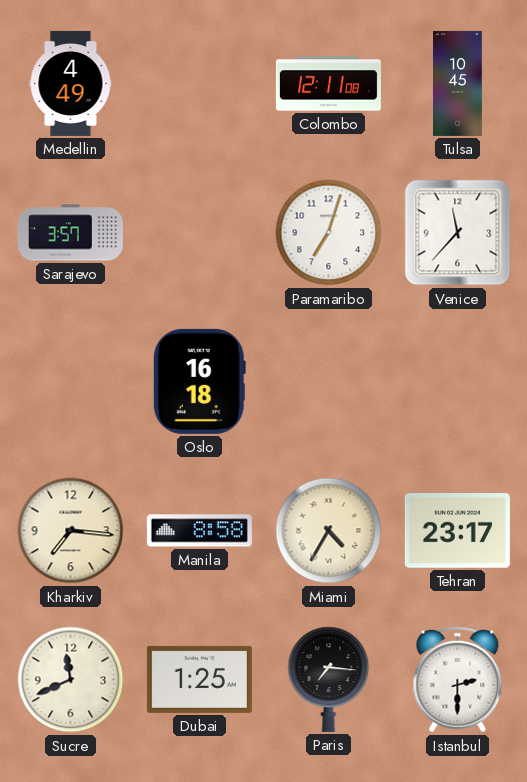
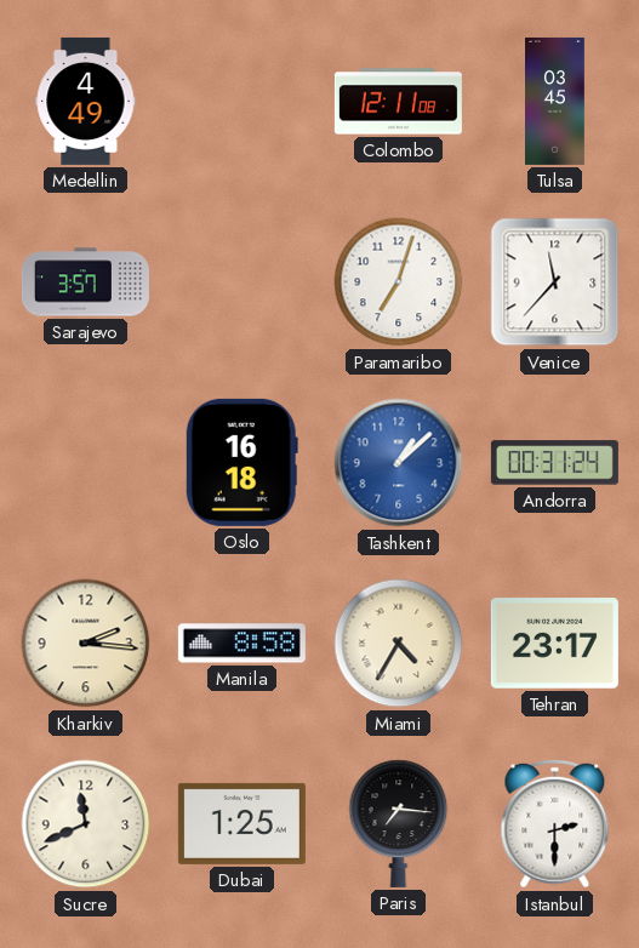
Tulsa: 10:45 -> 03:45 (555, 101)
Tashkent: none -> 1:08 (399, 463)
Andorra: none -> 00:31 (554, 463)
Kharkiv: 7:16 -> 2:16 (86, 644)
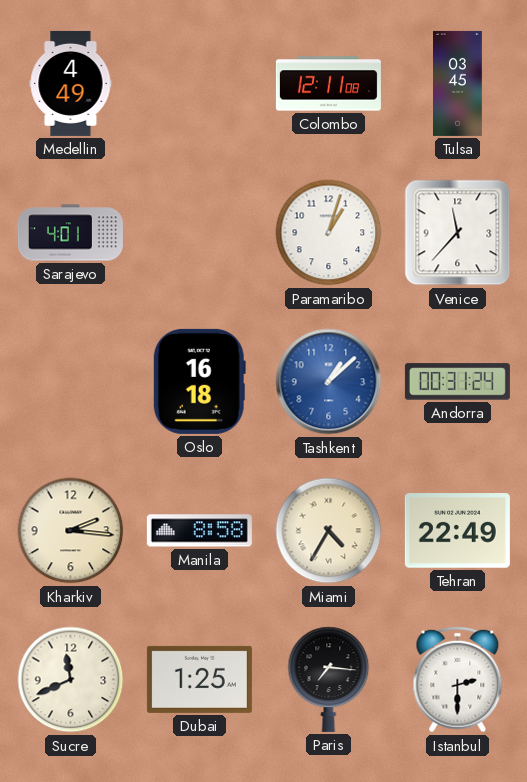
Sarajevo: 3:57 -> 4:01 (70, 233)
Paramaribo: 7:03 -> 1:03 (329, 233)
Tehran: 23:17 -> 22:49 (457, 531)
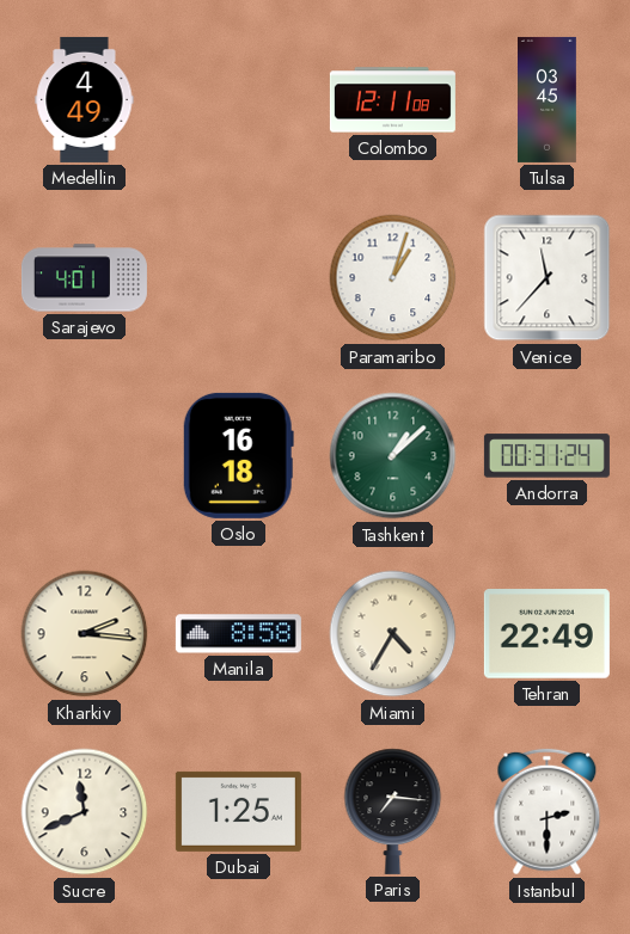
Tashkent dial: blue -> green (393, 456)
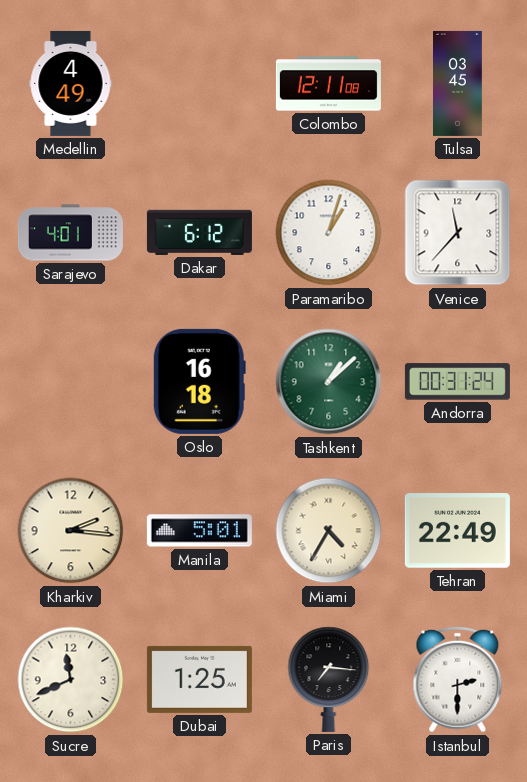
Dakar: none -> 6:12 (199, 232)
Manila: 8:58 -> 5:01 (199, 531)
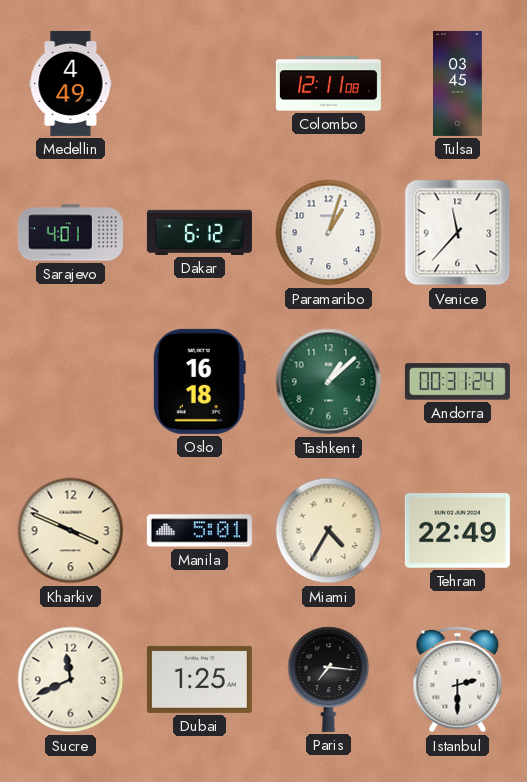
Kharkiv: 2:16 -> 3:49 (71, 531)
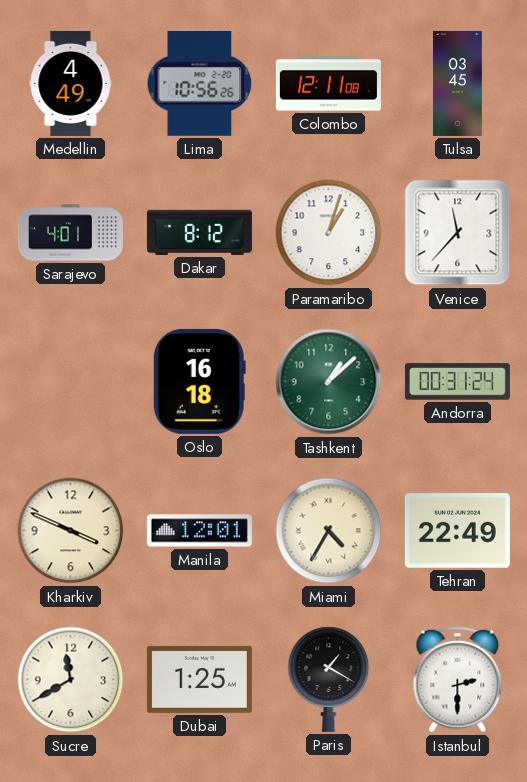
Lima: none -> 10:56 (200, 84)
Dakar: 6:12 -> 8:12 (199, 232)
Manila: 5:01 -> 12:01 (199, 531)
Sucre: 11:41 -> 11:40 (71, 680)
Paris: 7:16 -> 1:20 (329, 679)
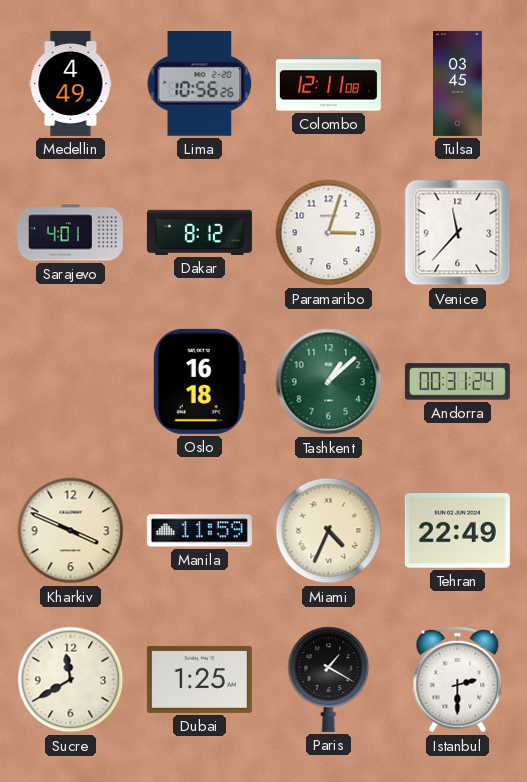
Paramaribo: 1:03 -> 3:03 (329, 233)
Manila: 12:01 -> 11:59 (199, 531)
Miami: 4:35 -> 4:34 (329, 531)
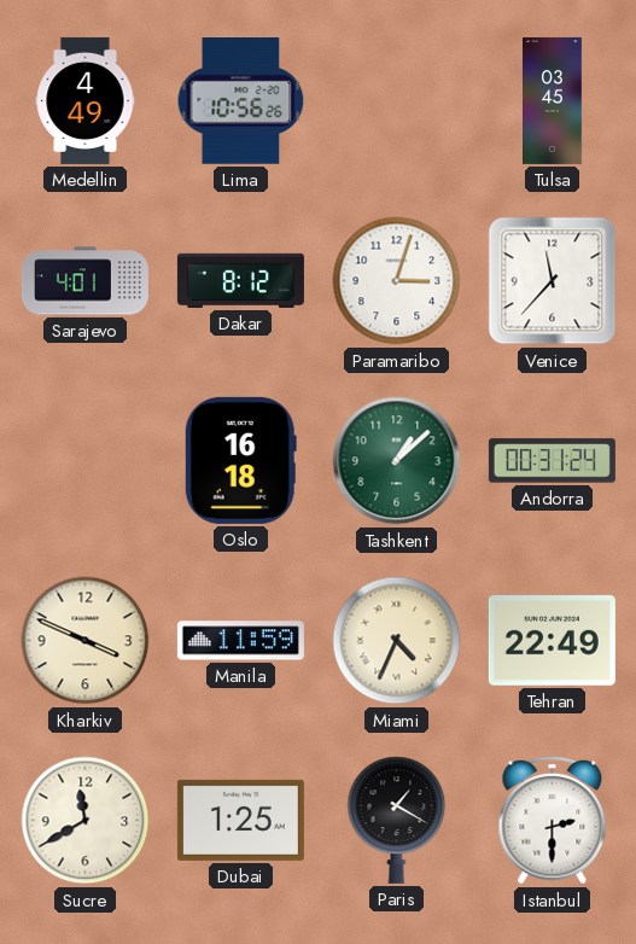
Colombo: 12:11 -> none (328, 84)
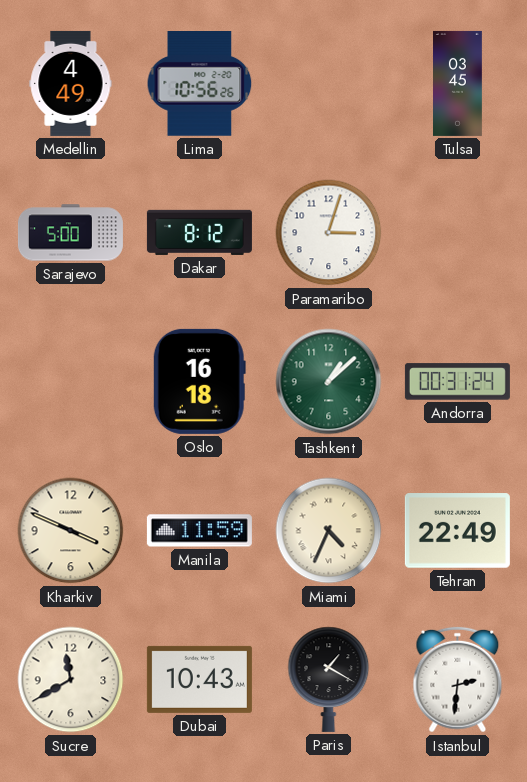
Sarajevo: 4:01 -> 5:00 (70, 233)
Venice: 11:37 -> none (553, 281)
Dubai: 1:25 -> 10:43 (199, 679)
Istanbul: 2:30 -> 2:31 (458, 680)
